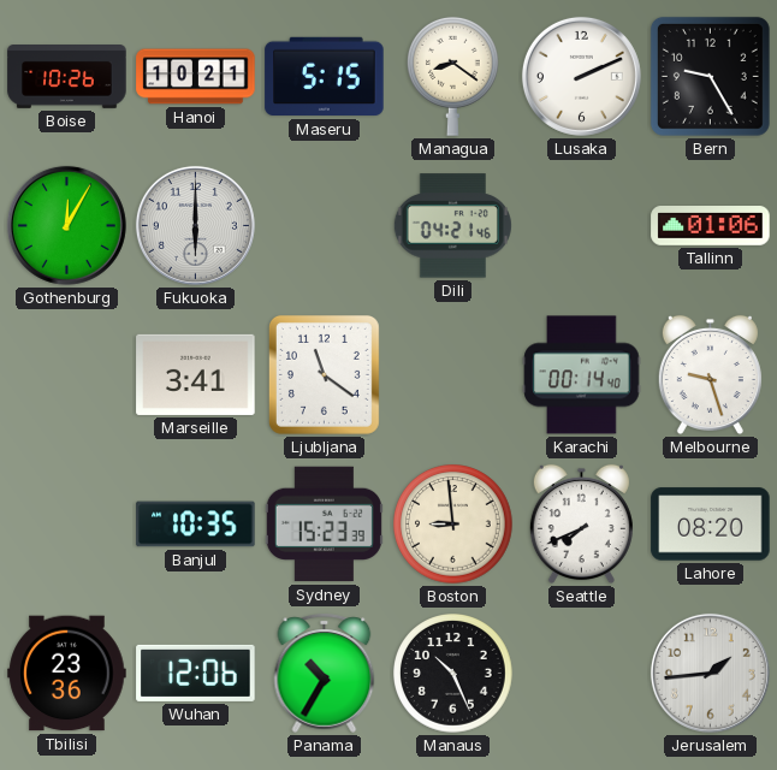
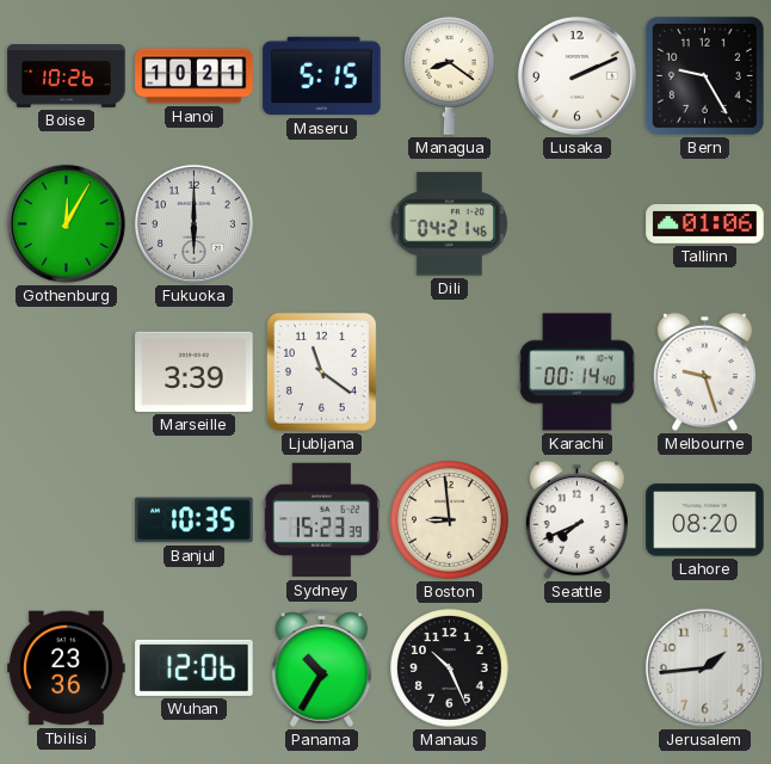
Marseille: 3:41 -> 3:39 (195, 371)
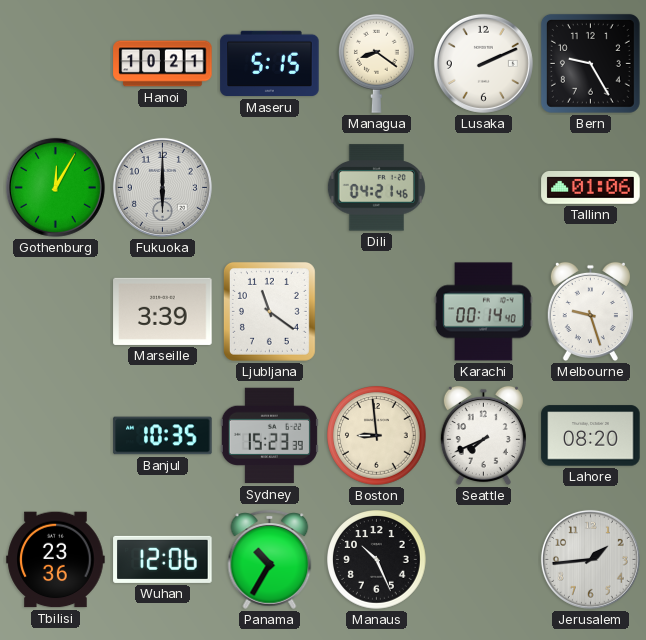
Boise: 10:26 -> none (67, 76)
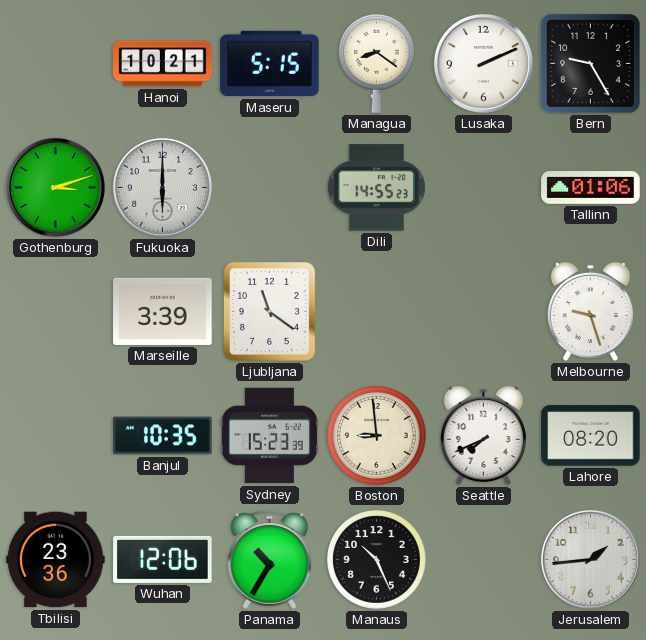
Gothenburg: 12:05 -> 3:12 (55, 187)
Dili: 04:21 -> 14:55 (376, 188)
Karachi: 00:14 -> none (484, 312)
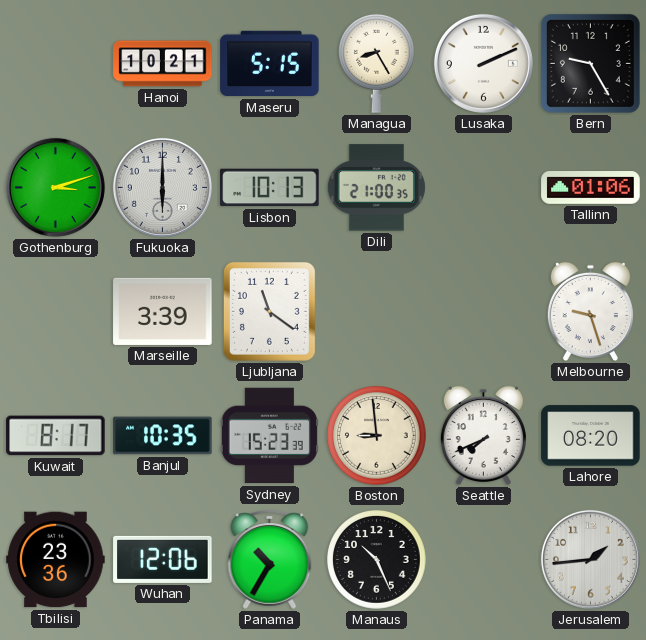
Managua: 8:21 -> 8:25 (377, 63)
Lisbon: none -> 10:13 (270, 188)
Dili: 14:55 -> 21:00 (376, 188)
Kuwait: none -> 8:17 (56, 436)
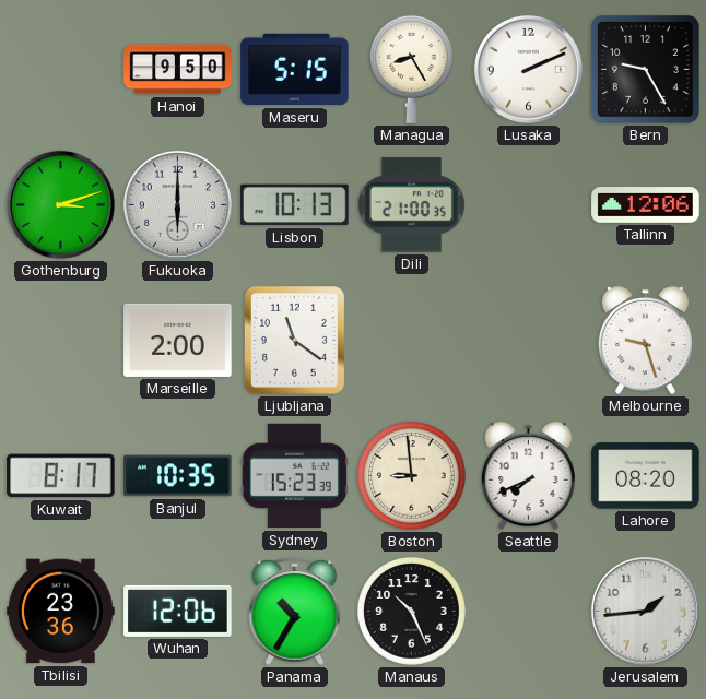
Hanoi: 10:21 -> 9:50 (178, 70)
Tallinn: 01:06 -> 12:06 (646, 205)
Marseille: 3:39 -> 2:00 (178, 340)
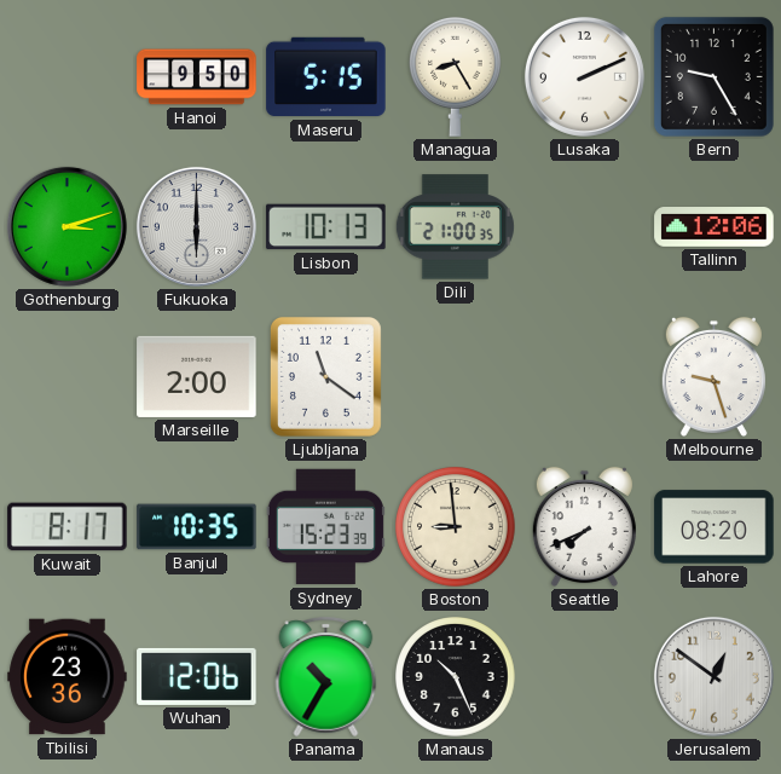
Jerusalem: 1:44 -> 12:51 (713, 676)
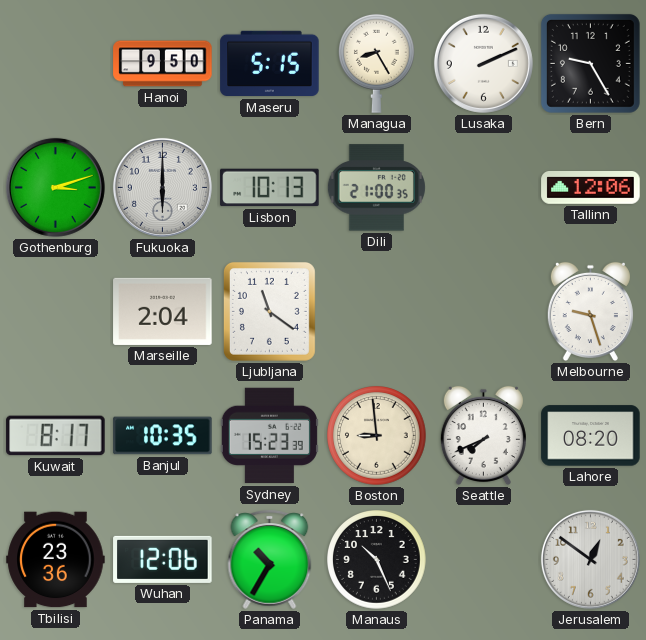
Marseille: 2:00 -> 2:04 (163, 311)
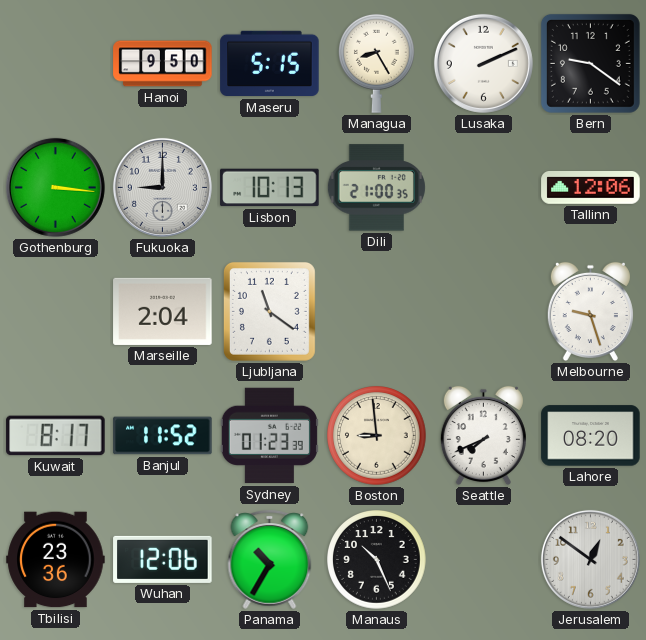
Bern: 9:25 -> 9:21 (590, 63)
Gothenburg: 3:12 -> 3:16 (55, 187)
Fukuoka: 6:00 -> 9:00 (162, 187)
Banjul: 10:35 -> 11:52 (163, 436)
Sydney: 15:23 -> 01:23 (269, 436)
